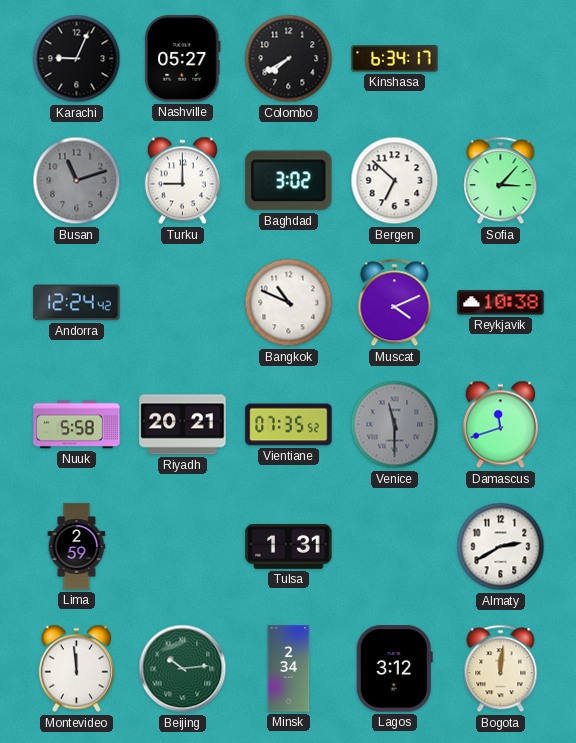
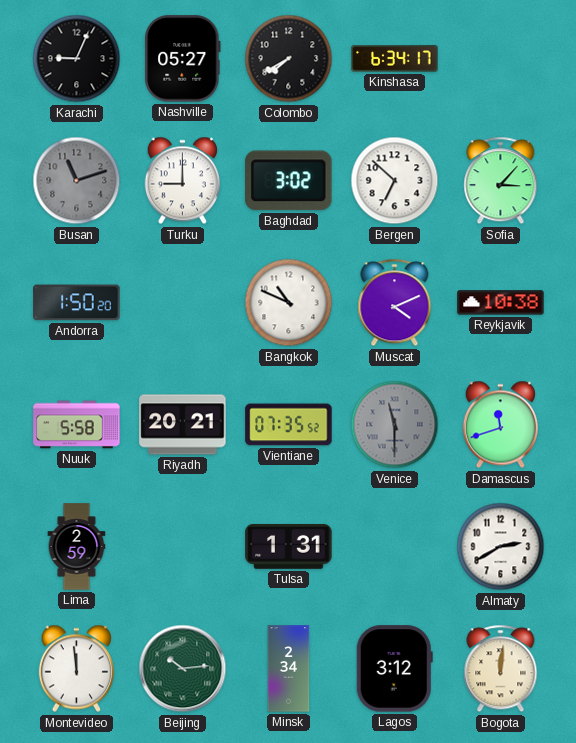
Andorra: 12:24 -> 1:50 (77, 303)
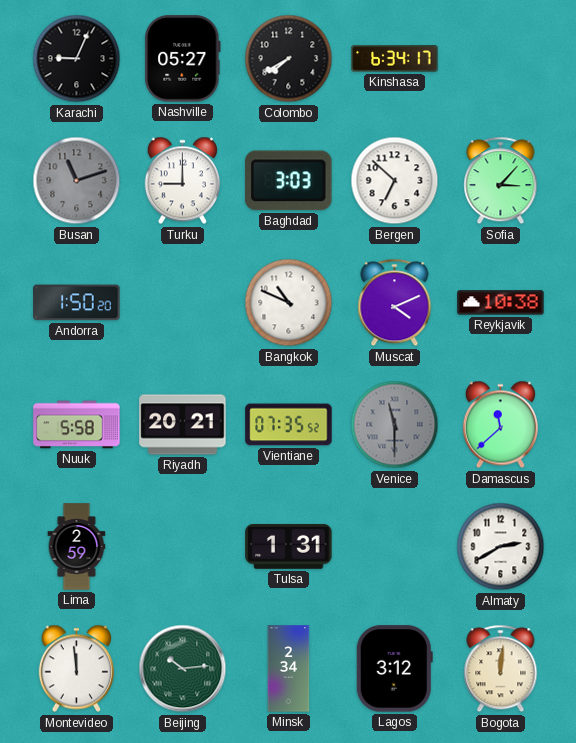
Baghdad: 3:02 -> 3:03 (289, 181)
Damascus: 11:42 -> 11:38 (500, 425)
